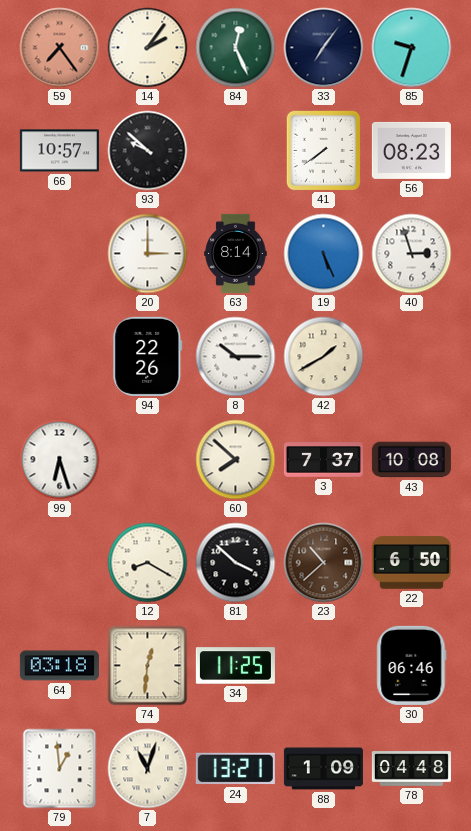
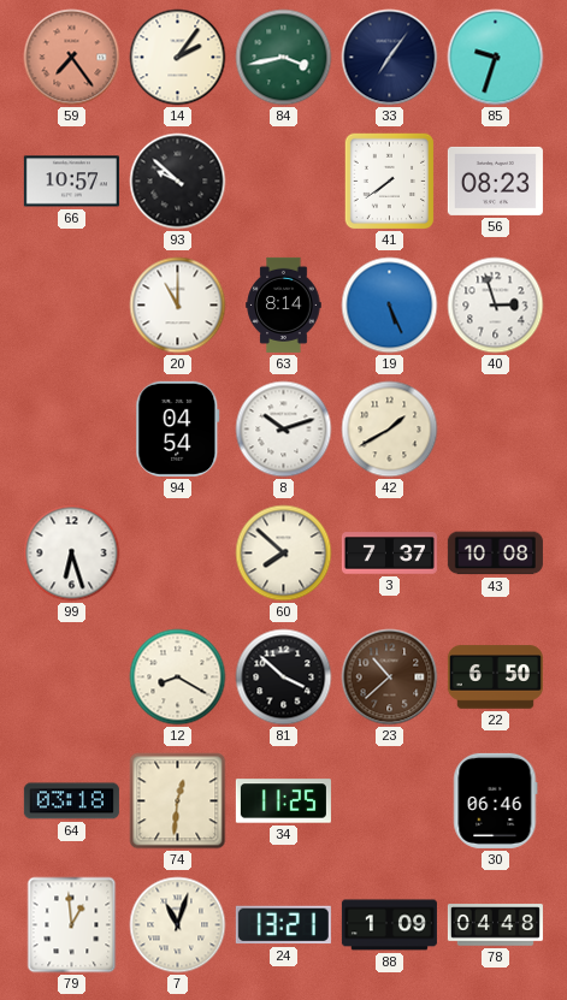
84: 12:26 -> 3:43 (284, 58)
20: 3:00 -> 11:00 (178, 306)
94: 22:26 -> 04:54 (178, 428)
8: 10:15 -> 10:12 (284, 430)
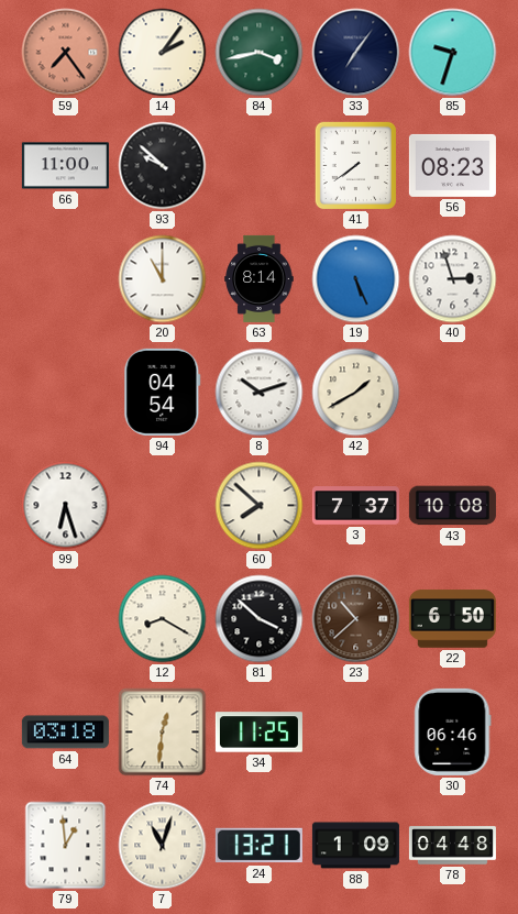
66: 10:57 -> 11:00 (65, 166)
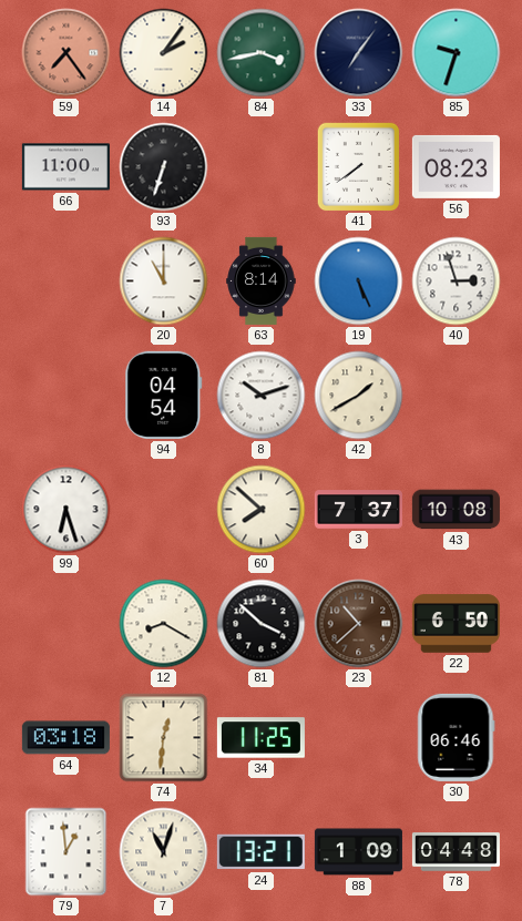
93: 9:52 -> 6:33 (164, 167)
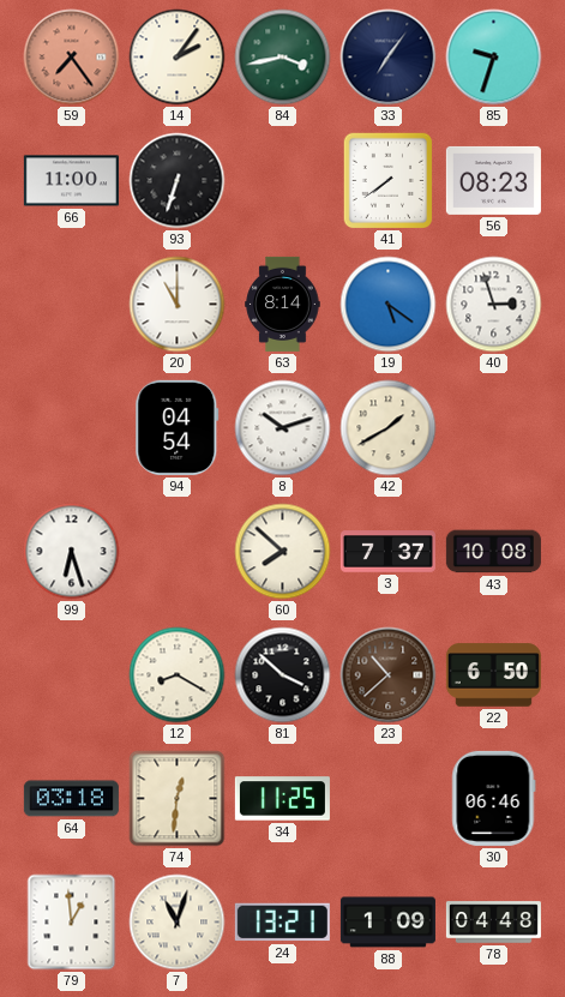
19: 5:26 -> 5:21 (389, 305)
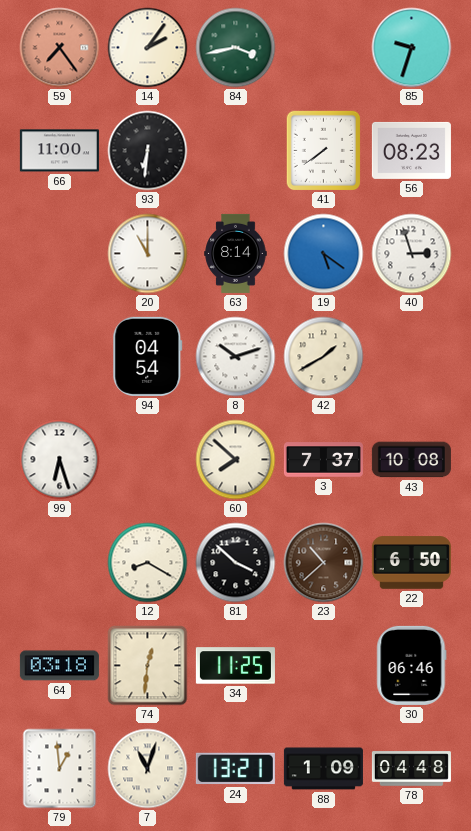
33: 7:06 -> none (389, 58)
93: 6:33 -> 6:31 (148, 151)
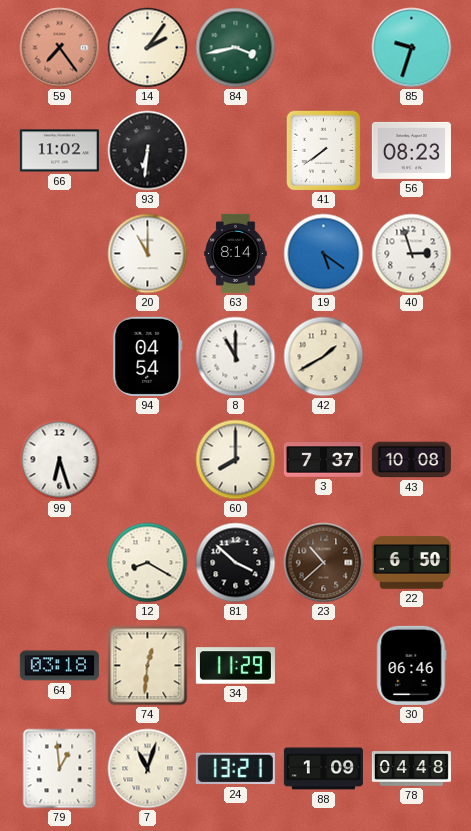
66: 11:00 -> 11:02 (59, 151)
8: 10:12 -> 11:00 (236, 357)
60: 7:52 -> 8:00 (236, 460)
34: 11:25 -> 11:29 (235, 666)
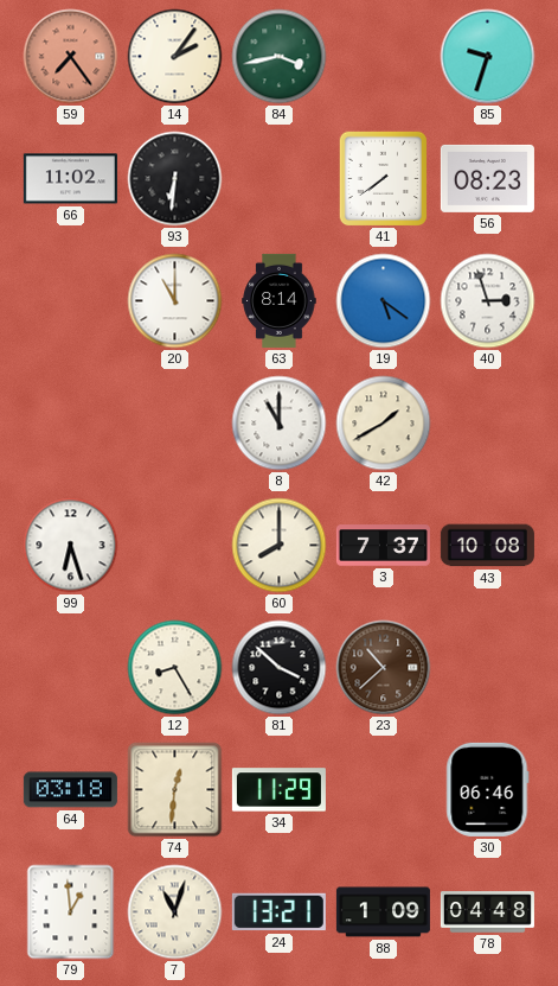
94: 04:54 -> none (148, 356)
12: 8:20 -> 8:25 (175, 668)
22: 6:50 -> none (411, 563)
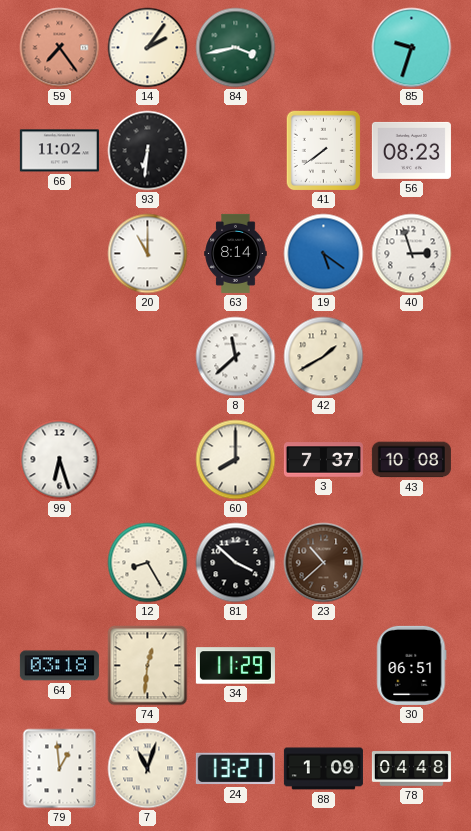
8: 11:00 -> 11:38 (236, 357)
30: 06:46 -> 06:51 (412, 665)
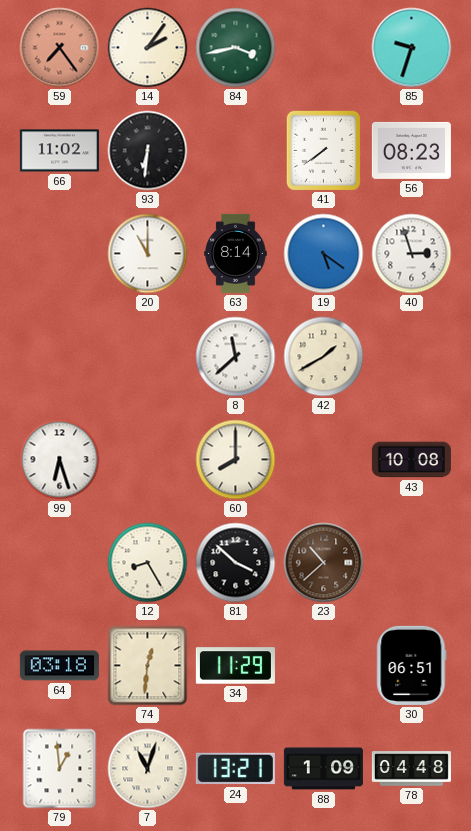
3: 7:37 -> none (323, 460)
